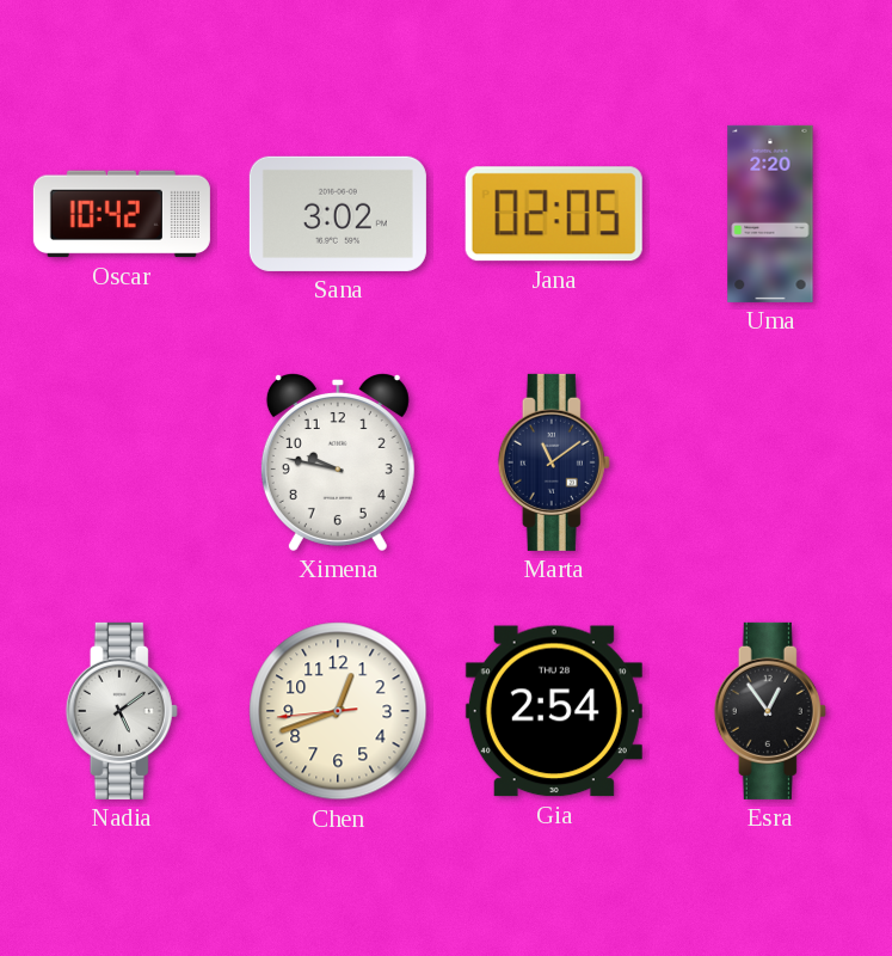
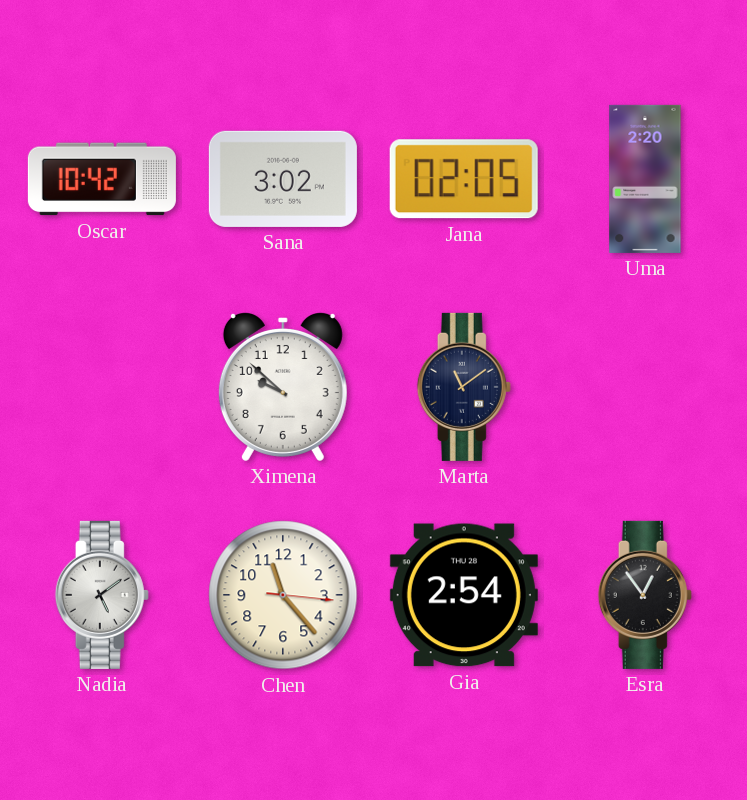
Ximena: 9:47 -> 9:52 (283, 387)
Chen: 12:41 -> 11:23 (283, 595)
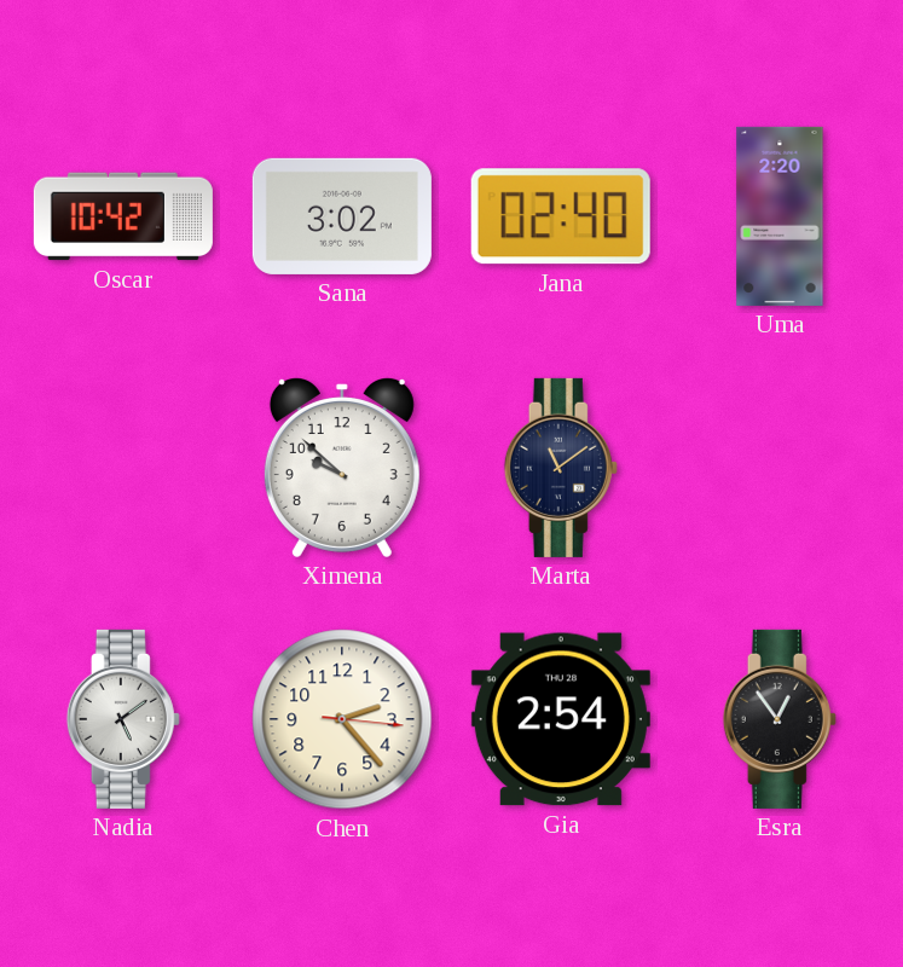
Jana: 02:05 -> 02:40 (561, 216)
Chen: 11:23 -> 2:23 (342, 719)
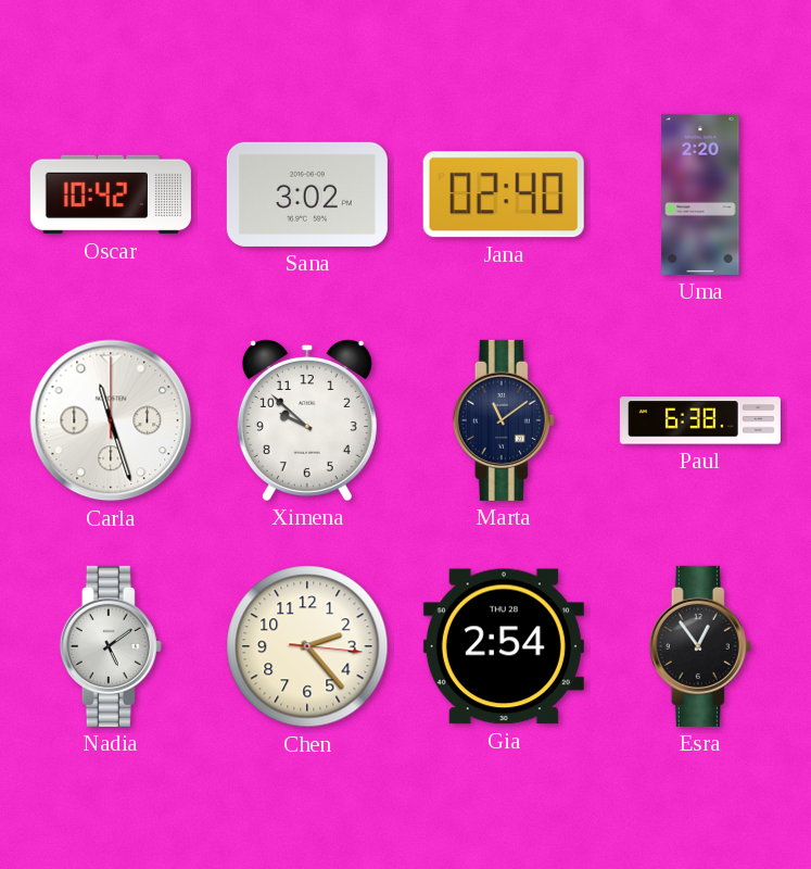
Carla: none -> 11:27 (111, 420)
Paul: none -> 6:38 (700, 420)
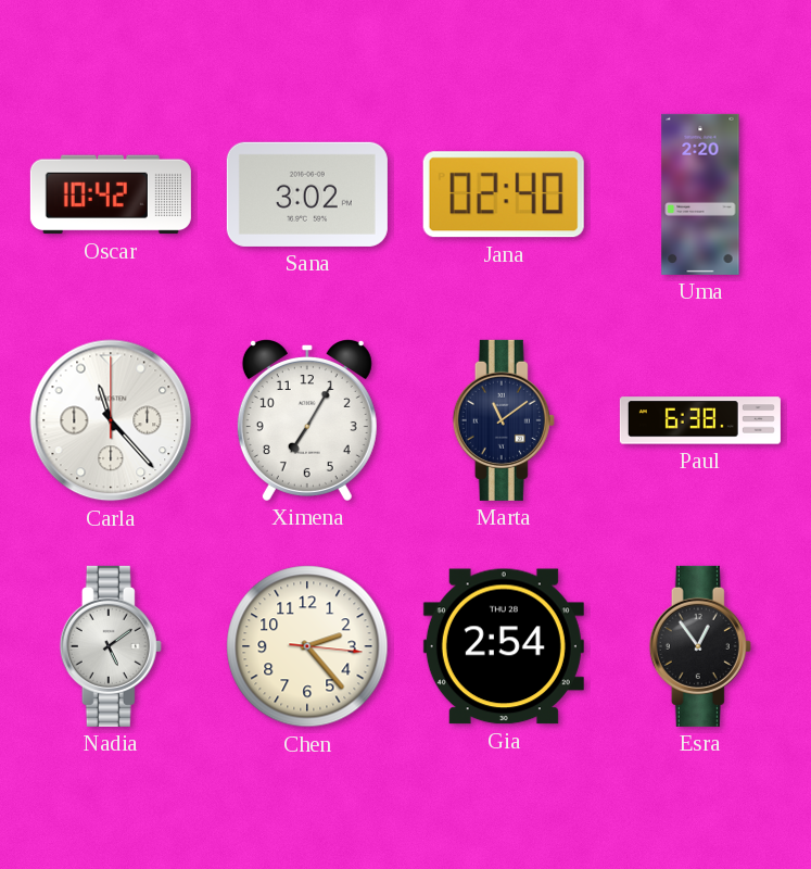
Carla: 11:27 -> 11:23 (111, 420)
Ximena: 9:52 -> 7:05 (307, 420)
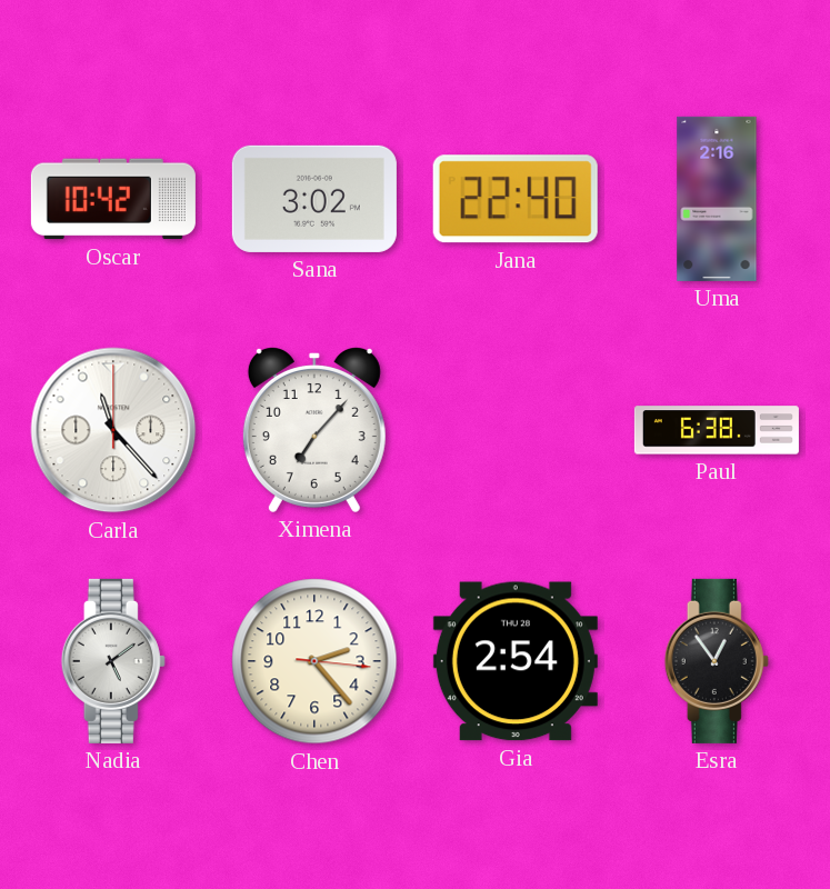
Jana: 02:40 -> 22:40 (516, 199)
Uma: 2:20 -> 2:16 (717, 199)
Ximena: 7:05 -> 7:07 (314, 430)
Marta: 11:09 -> none (504, 420)
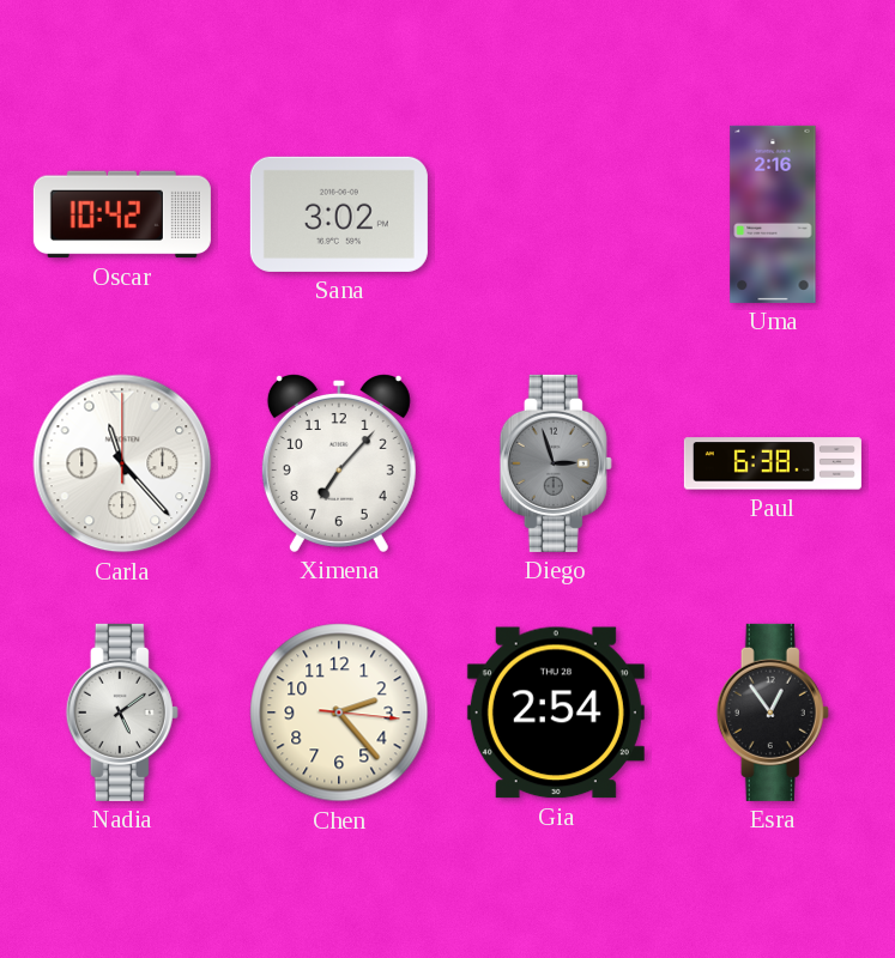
Jana: 22:40 -> none (516, 199)
Diego: none -> 2:57 (556, 463)
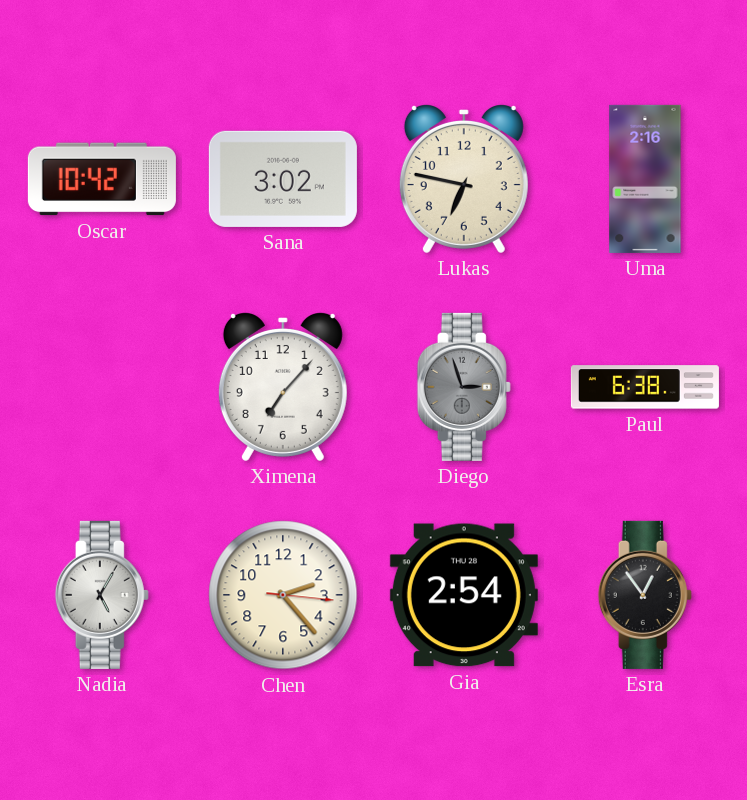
Lukas: none -> 6:47 (464, 179)
Carla: 11:23 -> none (122, 463)
Nadia: 5:09 -> 5:05 (102, 595)
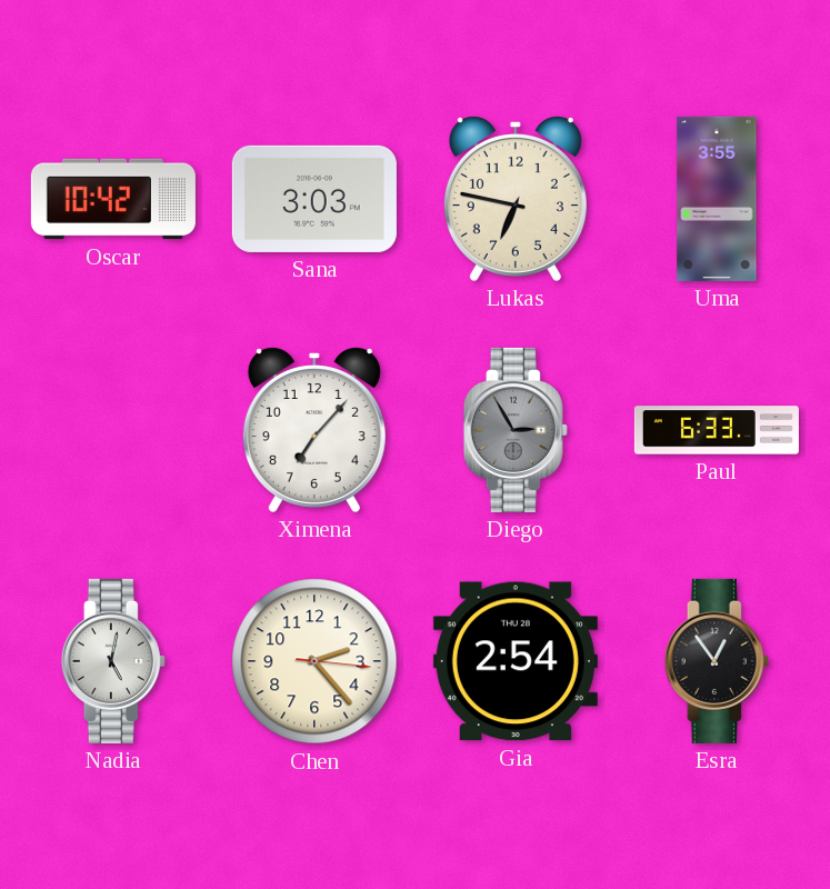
Sana: 3:02 -> 3:03 (314, 199)
Uma: 2:16 -> 3:55 (717, 199)
Diego: 2:57 -> 2:55 (516, 430)
Paul: 6:38 -> 6:33 (717, 430)
Nadia: 5:05 -> 5:02 (113, 661)
